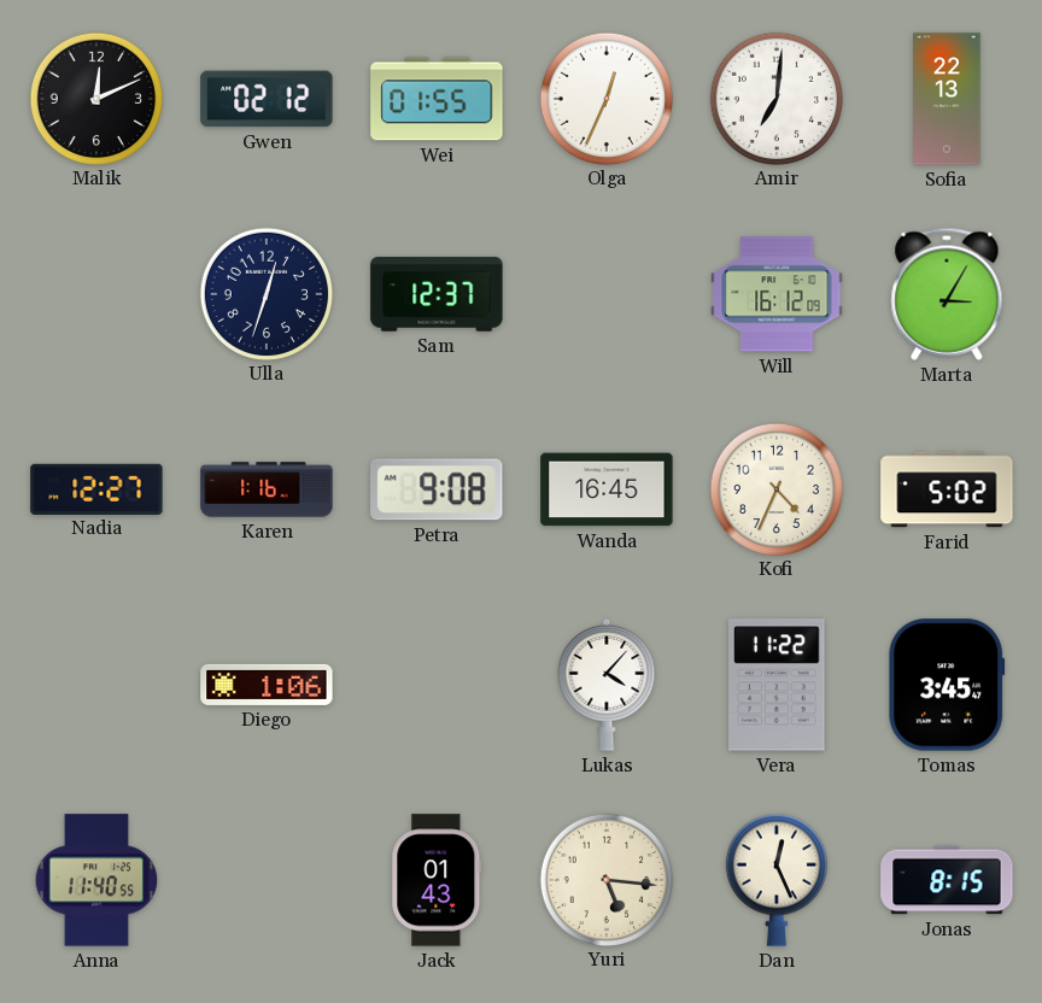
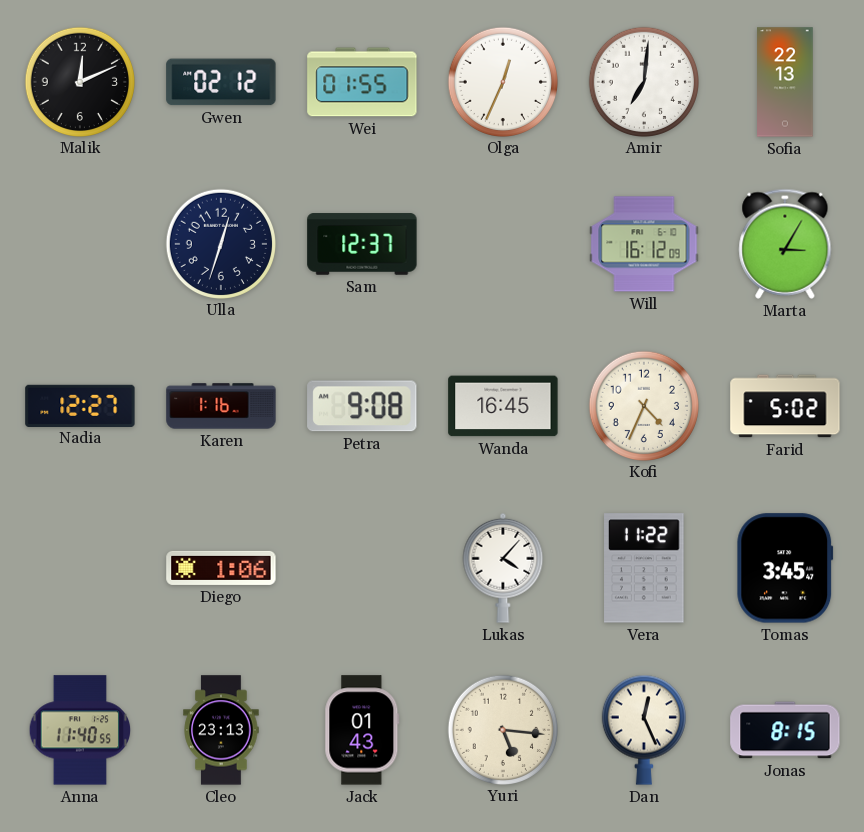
Cleo: none -> 23:13 (221, 730)
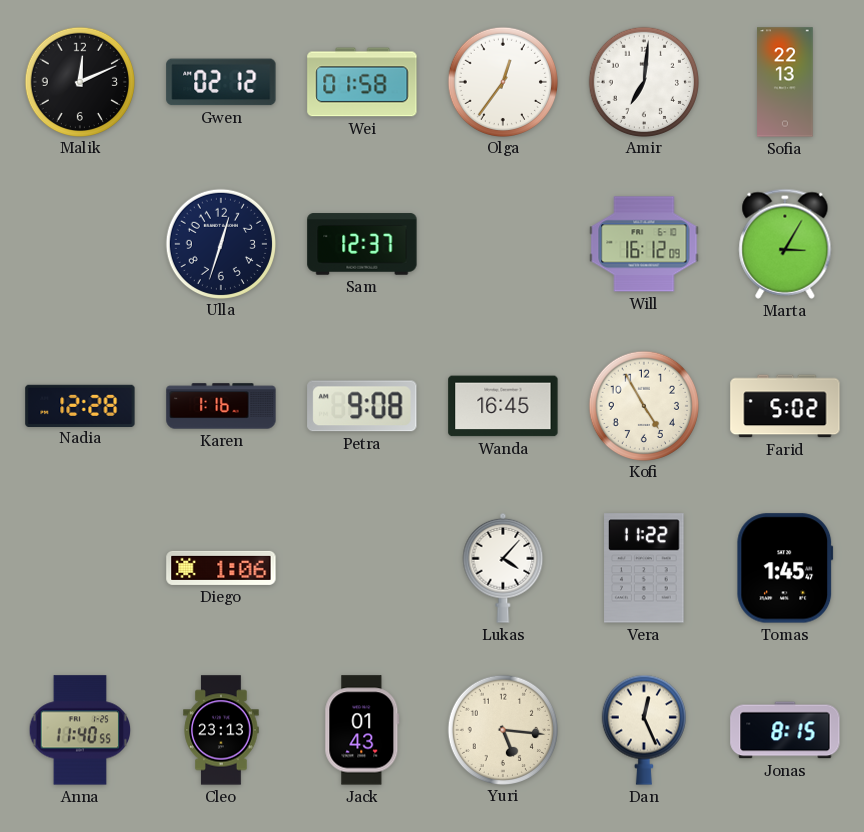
Wei: 01:55 -> 01:58 (362, 82)
Olga: 12:34 -> 12:36 (502, 81)
Nadia: 12:27 -> 12:28 (80, 405)
Kofi: 4:34 -> 4:55 (643, 405)
Tomas: 3:45 -> 1:45 (785, 568)
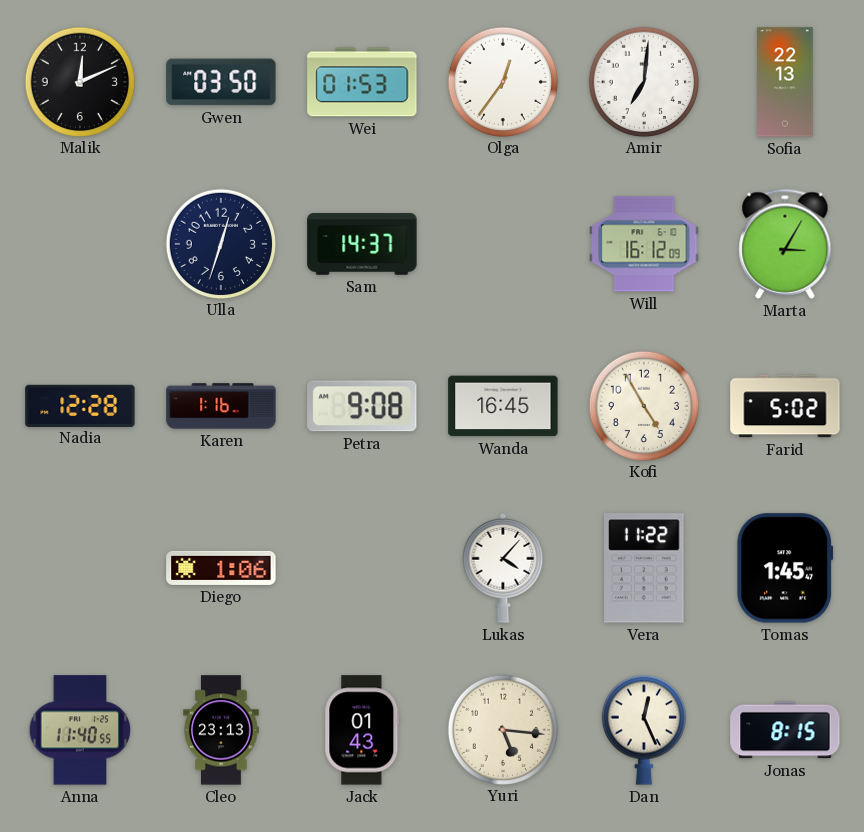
Gwen: 02:12 -> 03:50 (221, 82)
Wei: 01:58 -> 01:53 (362, 82)
Sam: 12:37 -> 14:37 (362, 244)
